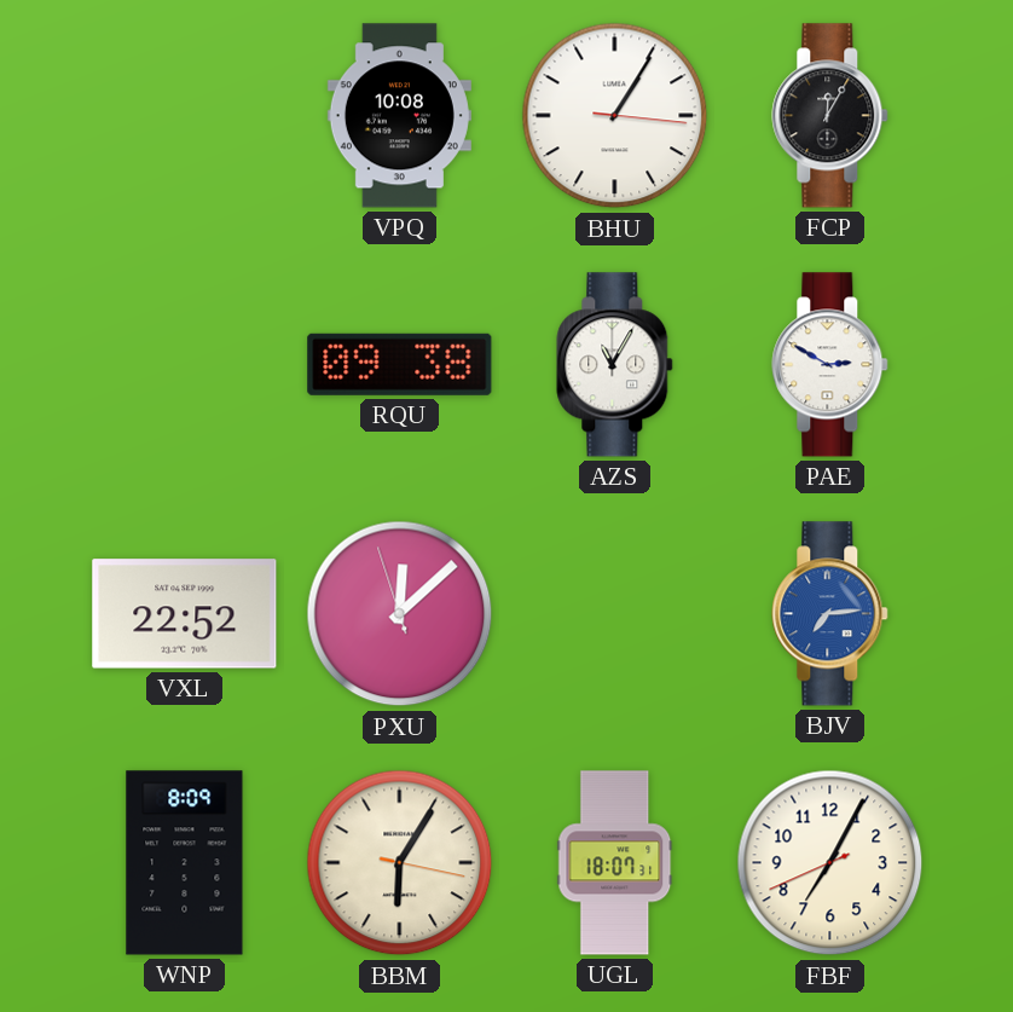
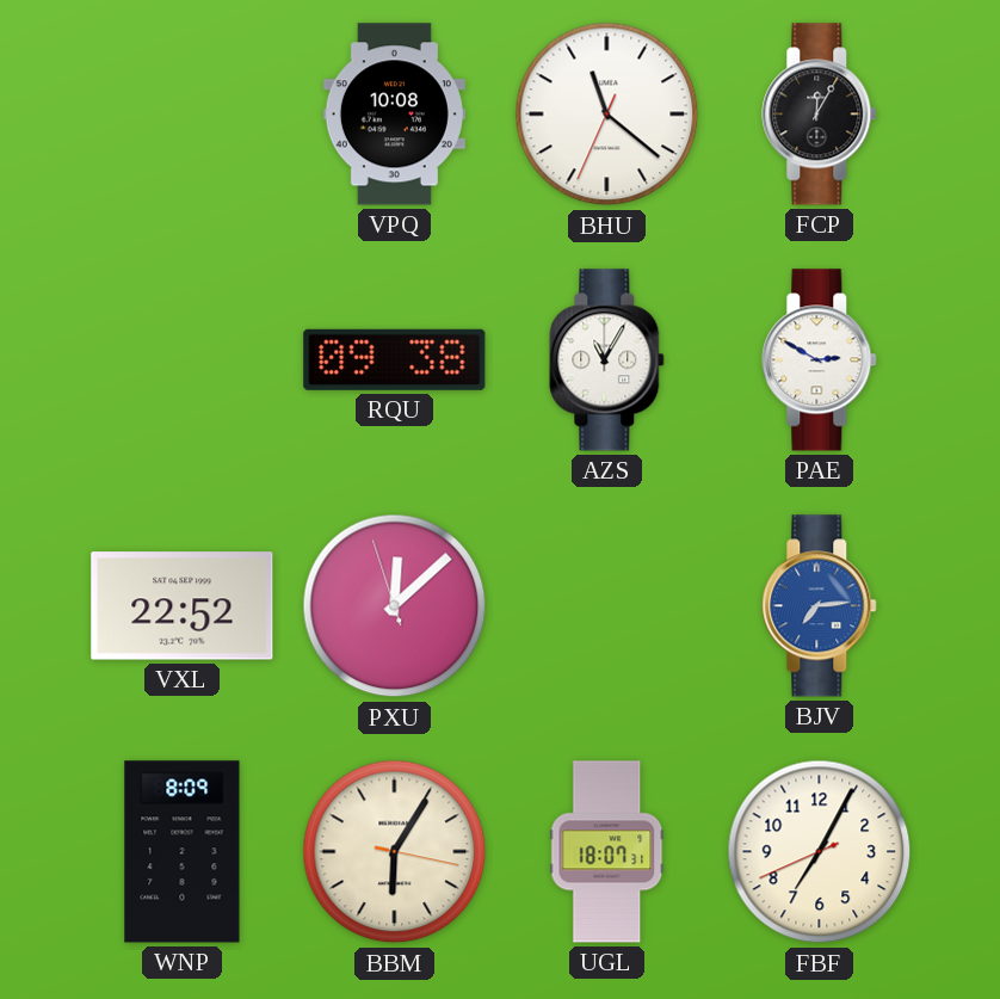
BHU: 1:05 -> 11:21 (607, 115)
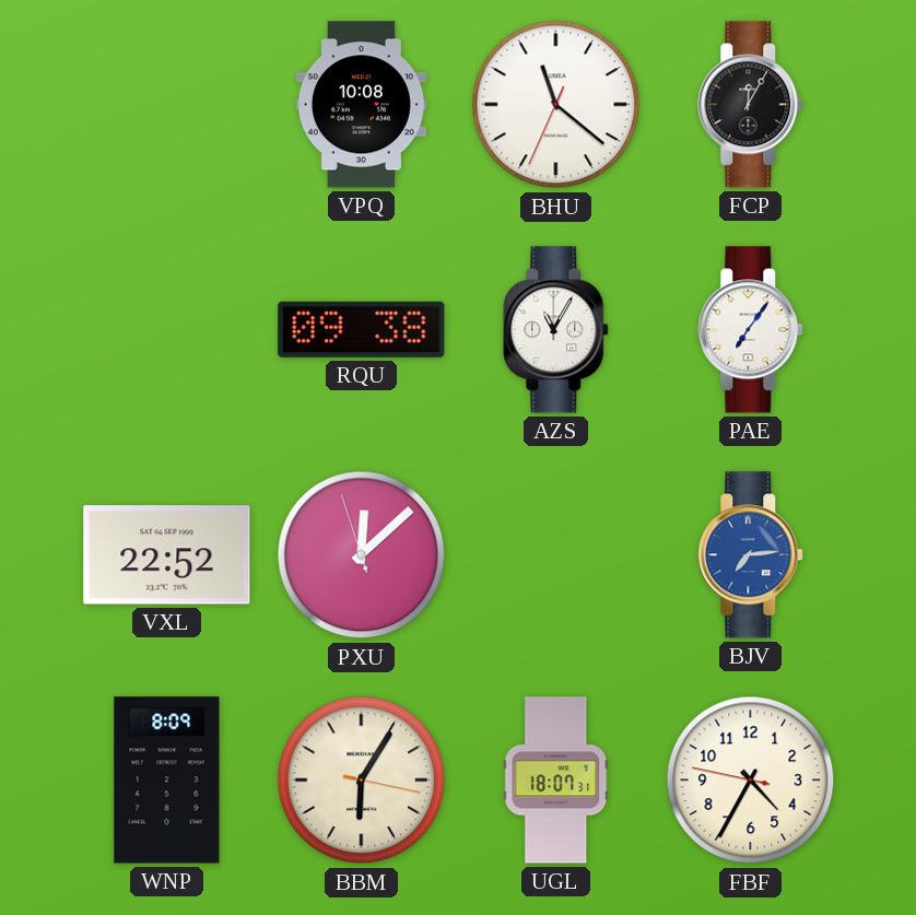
PAE: 2:50 -> 7:06 (751, 330)
FBF: 7:04 -> 4:34 (751, 781)
